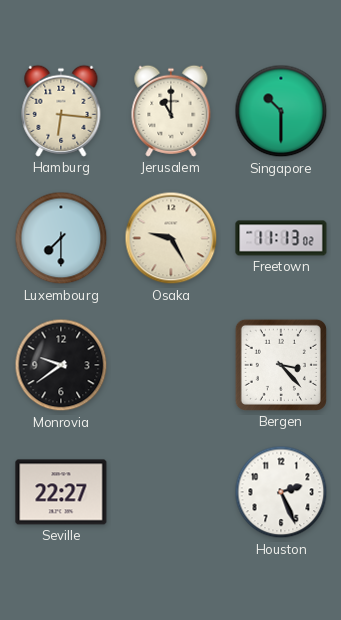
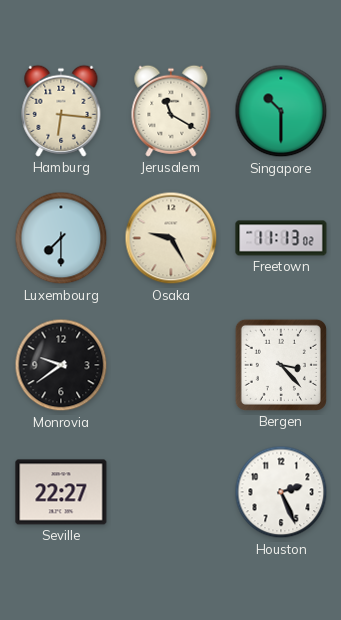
Jerusalem: 11:00 -> 11:20 (171, 111)
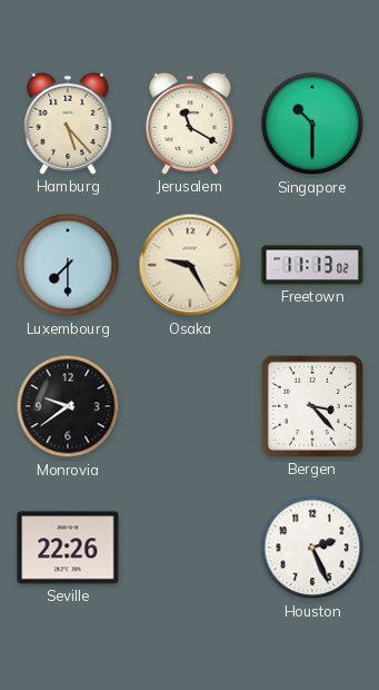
Hamburg: 6:16 -> 5:23 (68, 124)
Seville: 22:27 -> 22:26 (68, 548)
